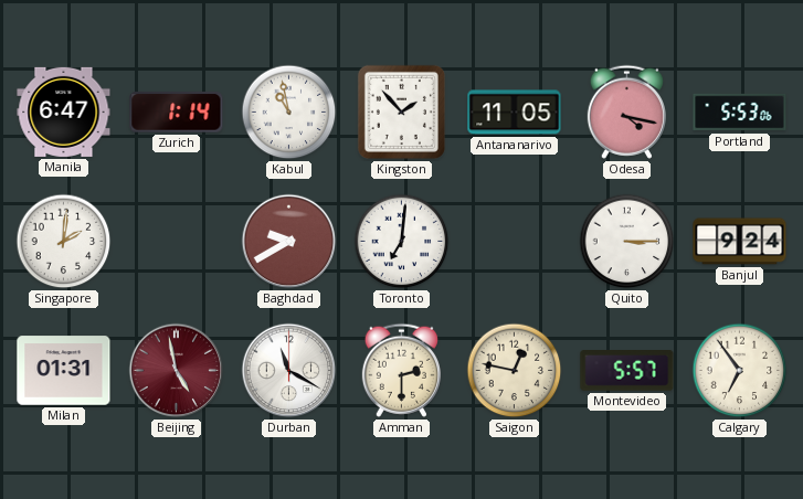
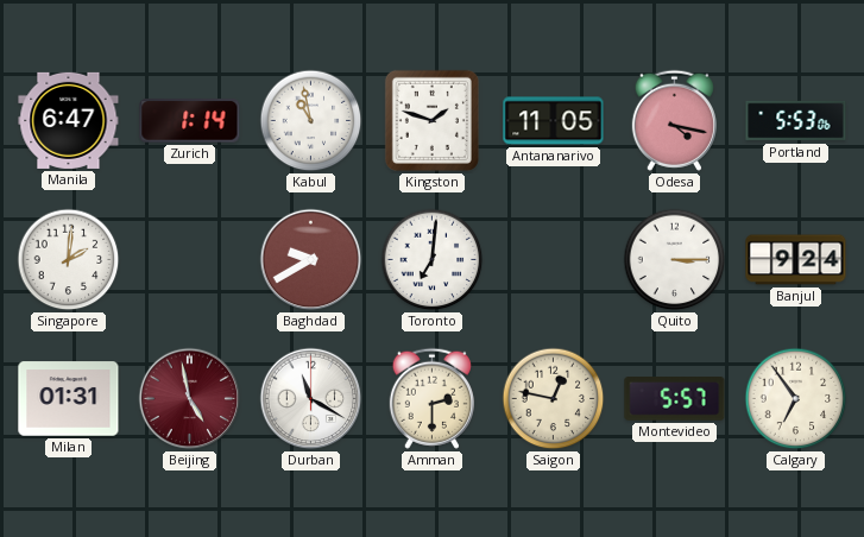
Kingston: 1:53 -> 1:48 (431, 120)
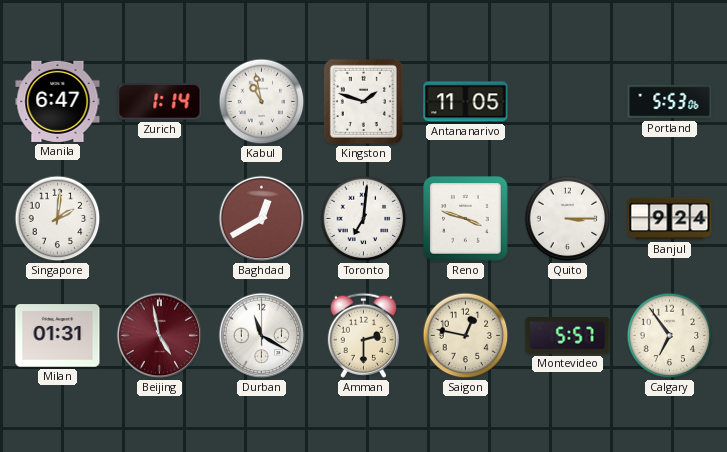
Odesa: 4:17 -> none (674, 120)
Baghdad: 9:40 -> 12:40 (262, 219)
Reno: none -> 3:48 (466, 219)
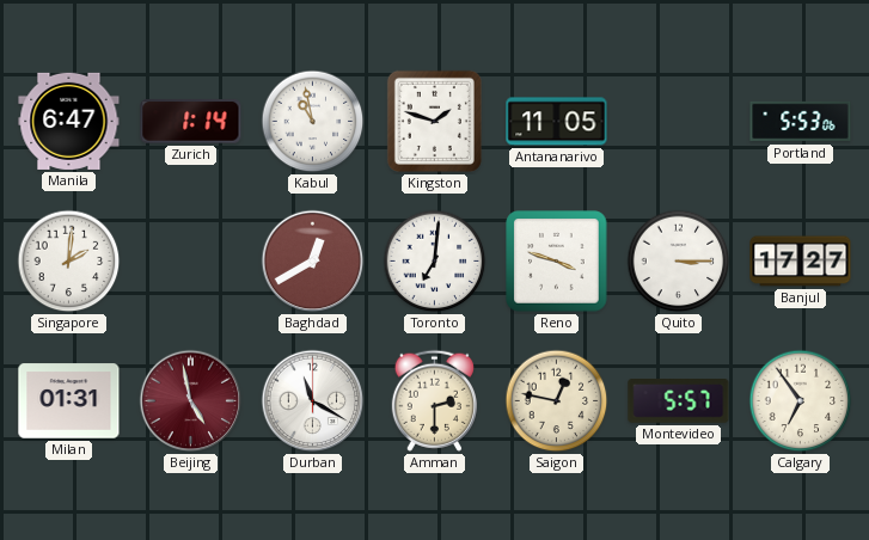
Banjul: 9:24 -> 17:27 (801, 262)
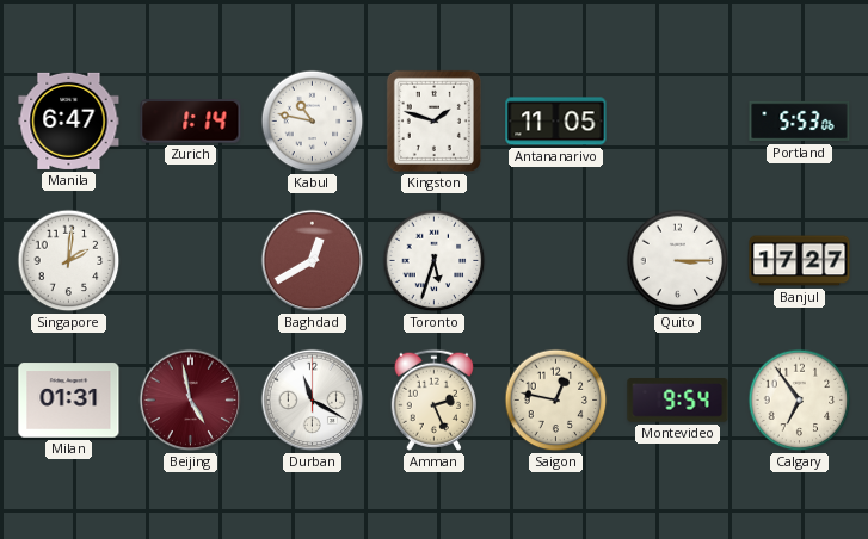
Kabul: 10:58 -> 10:47 (313, 122)
Toronto: 7:01 -> 5:33 (435, 261)
Reno: 3:48 -> none (557, 262)
Amman: 2:30 -> 2:26 (433, 399)
Montevideo: 5:57 -> 9:54 (678, 401)
